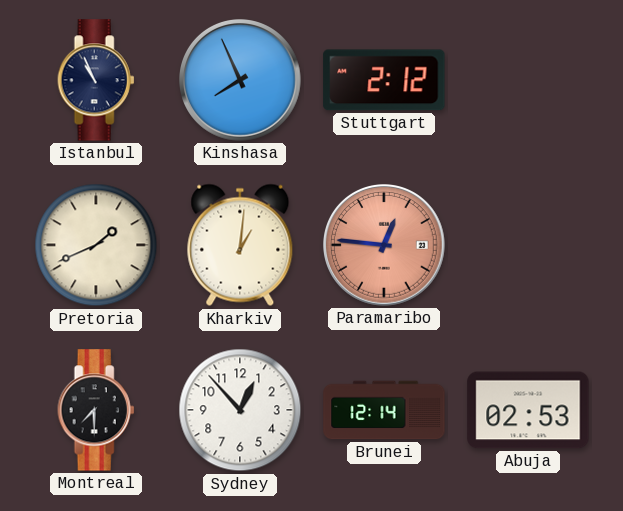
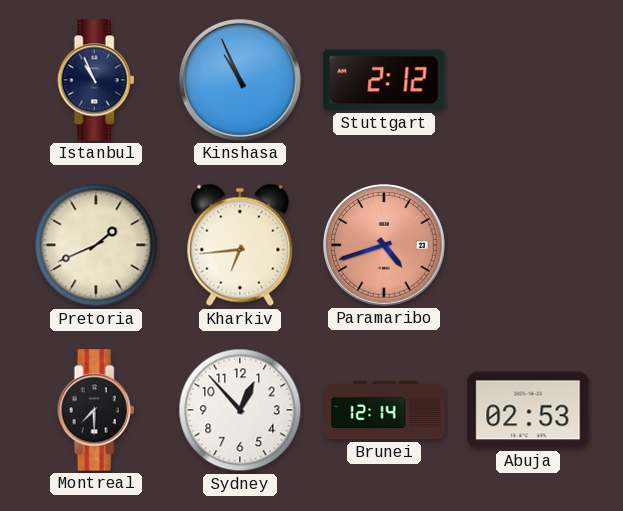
Kinshasa: 7:56 -> 10:56 (241, 81)
Kharkiv: 1:01 -> 6:44 (240, 245)
Paramaribo: 12:46 -> 4:42 (385, 246)
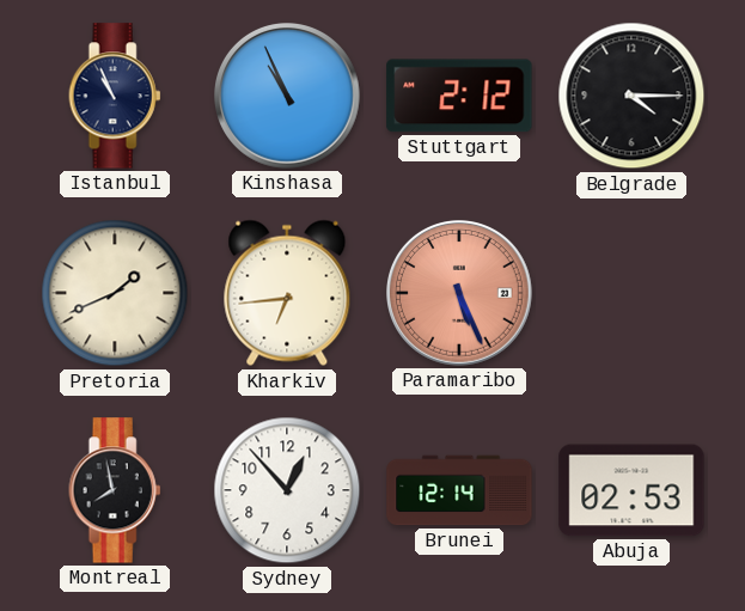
Belgrade: none -> 4:15 (631, 96)
Paramaribo: 4:42 -> 5:26 (460, 294)
Montreal: 7:30 -> 7:58 (115, 490)
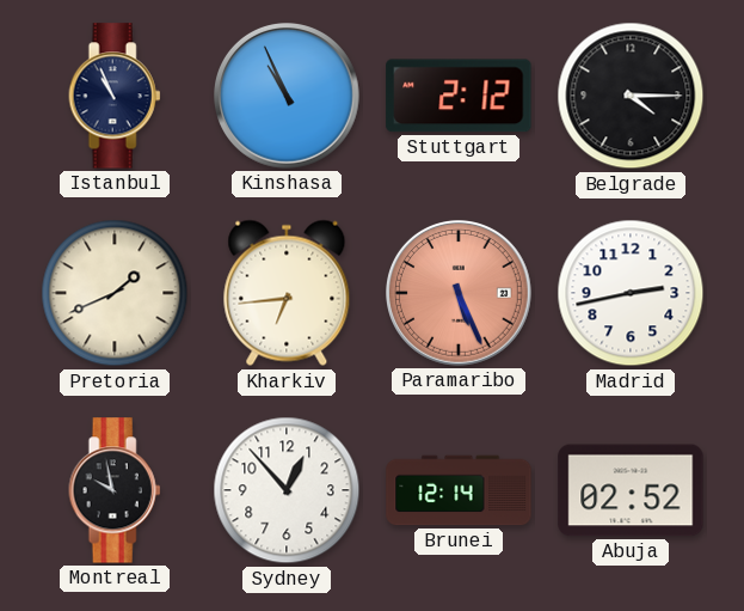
Madrid: none -> 2:43 (631, 293)
Montreal: 7:58 -> 9:58 (115, 490)
Abuja: 02:53 -> 02:52 (631, 490)
